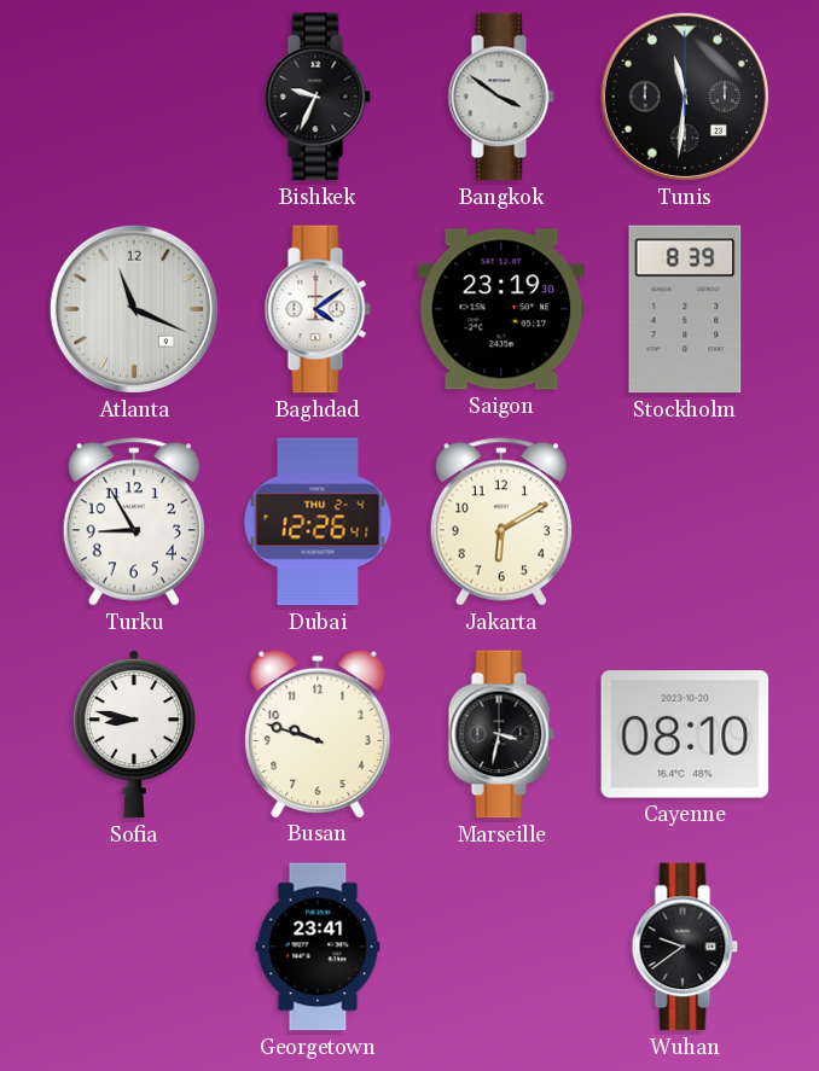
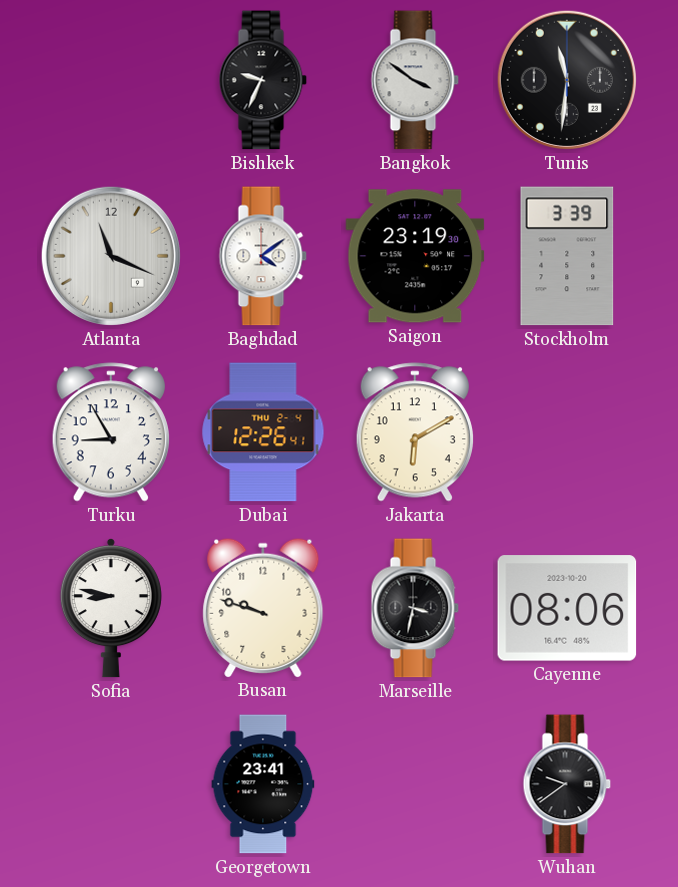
Stockholm: 8:39 -> 3:39 (567, 256)
Cayenne: 08:10 -> 08:06 (567, 608)
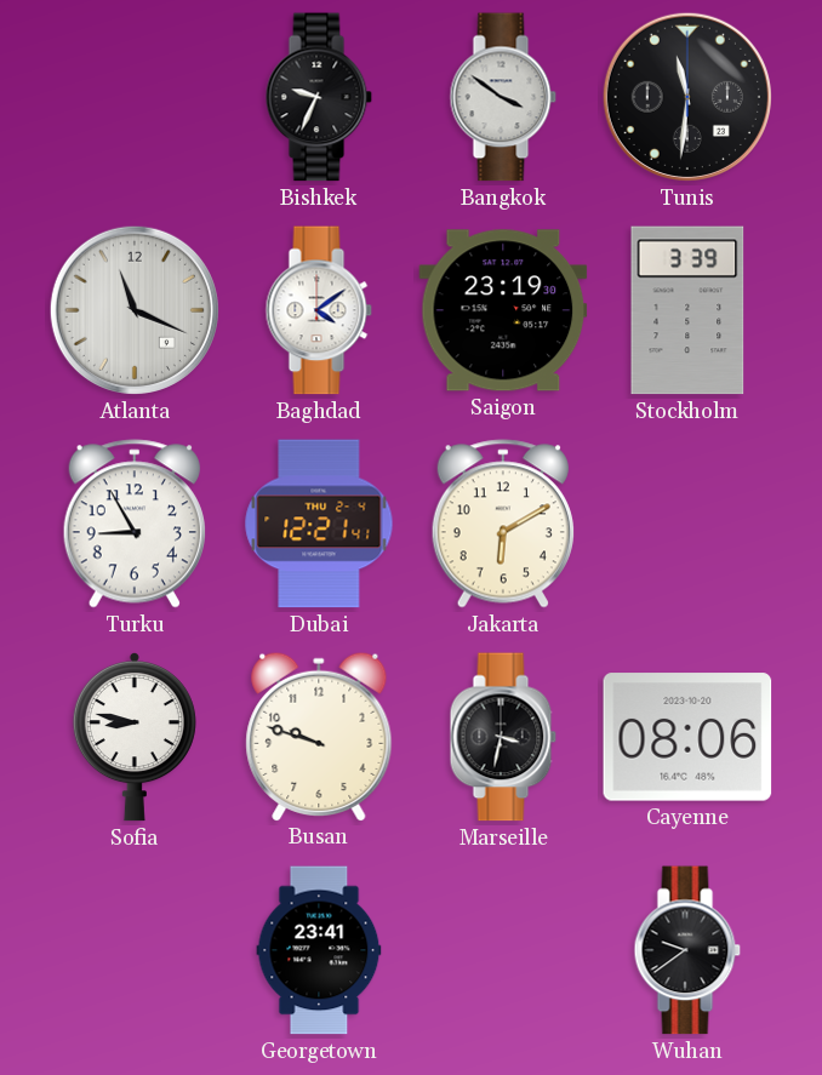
Dubai: 12:26 -> 12:21 (319, 524)
